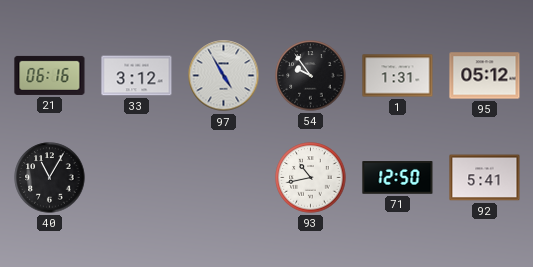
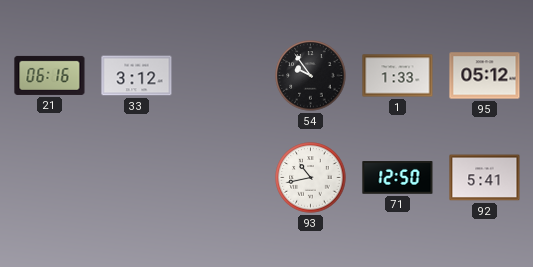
97: 4:55 -> none (224, 76)
1: 1:31 -> 1:33 (398, 76)
40: 11:05 -> none (50, 178)
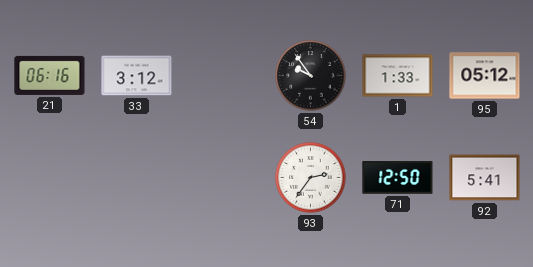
93: 10:43 -> 2:36 (311, 178)
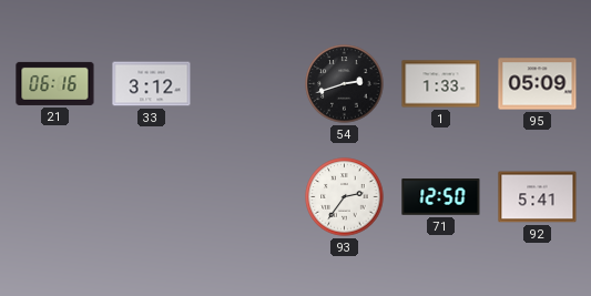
54: 9:54 -> 2:42 (345, 84)
95: 05:12 -> 05:09 (538, 84)
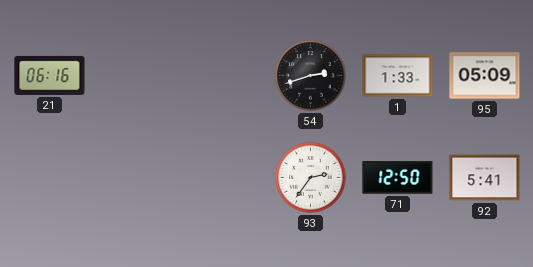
33: 3:12 -> none (152, 84)
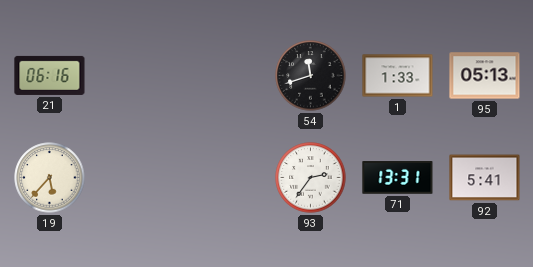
54: 2:42 -> 11:42 (311, 76)
95: 05:09 -> 05:13 (485, 76)
19: none -> 5:37 (50, 178)
71: 12:50 -> 13:31 (398, 178)
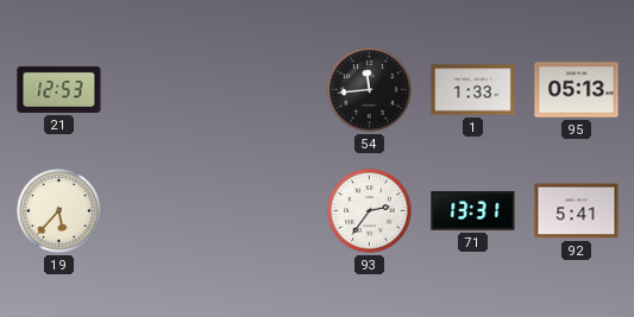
21: 06:16 -> 12:53 (59, 89)
54: 11:42 -> 11:44 (370, 90)
